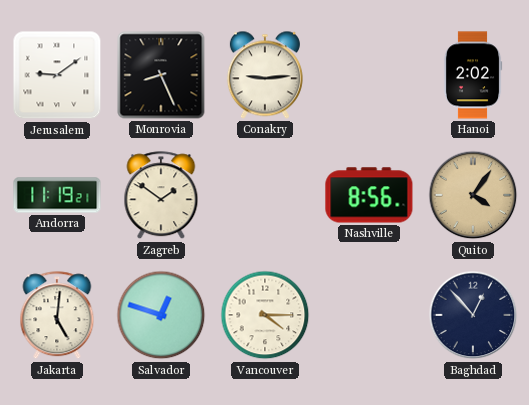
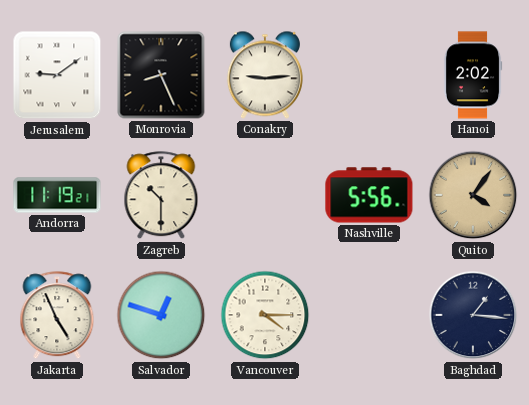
Zagreb: 1:51 -> 10:30 (161, 196)
Nashville: 8:56 -> 5:56 (369, 195)
Jakarta: 5:01 -> 4:56 (57, 316)
Baghdad: 12:53 -> 1:16 (473, 315)
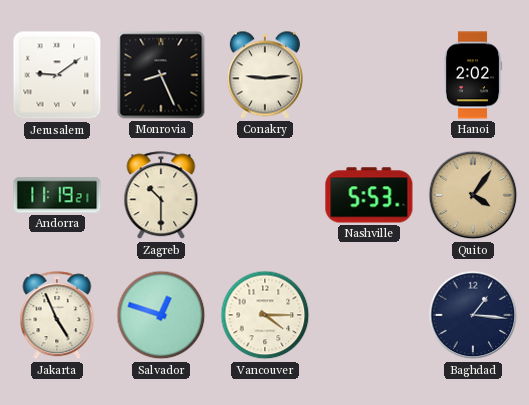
Nashville: 5:56 -> 5:53 (369, 195)
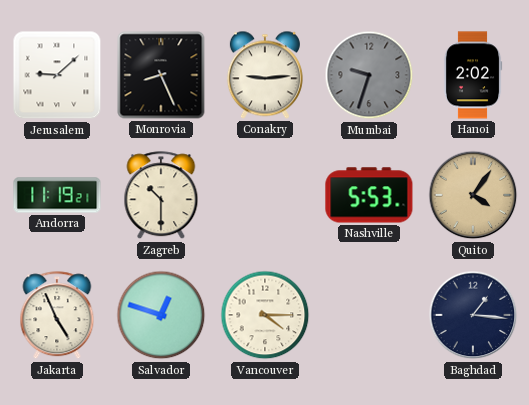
Jerusalem: 9:09 -> 9:08 (57, 75)
Mumbai: none -> 9:33 (369, 75)
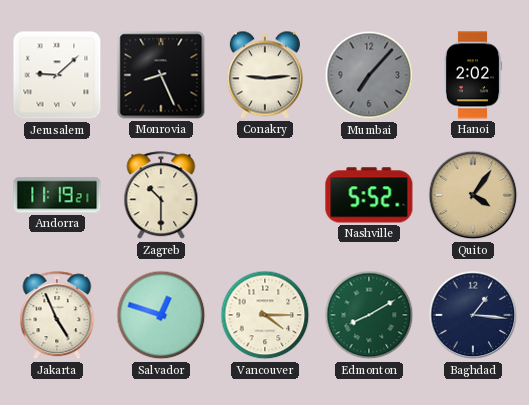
Mumbai: 9:33 -> 7:07 (369, 75)
Nashville: 5:53 -> 5:52 (369, 195)
Edmonton: none -> 8:10 (369, 315)
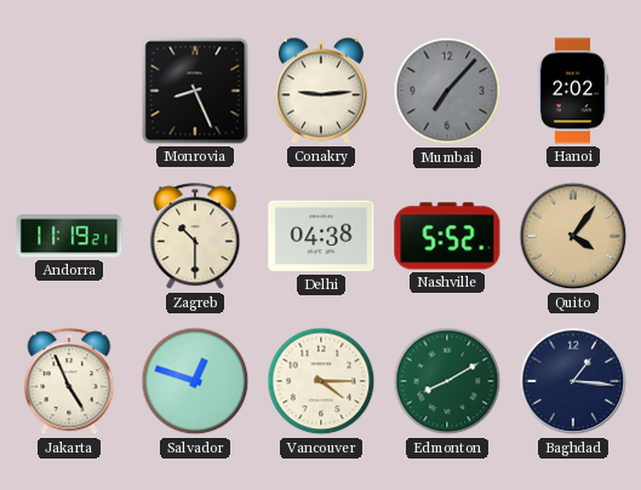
Jerusalem: 9:08 -> none (57, 75)
Delhi: none -> 04:38 (321, 236)
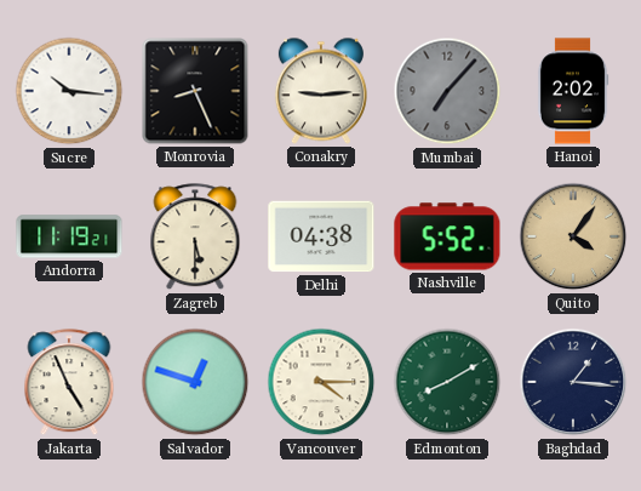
Sucre: none -> 10:16 (69, 91)
Zagreb: 10:30 -> 5:30 (195, 238)
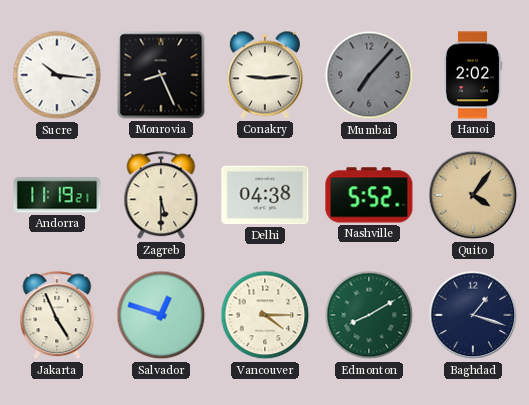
Baghdad: 1:16 -> 1:18 (473, 315)
